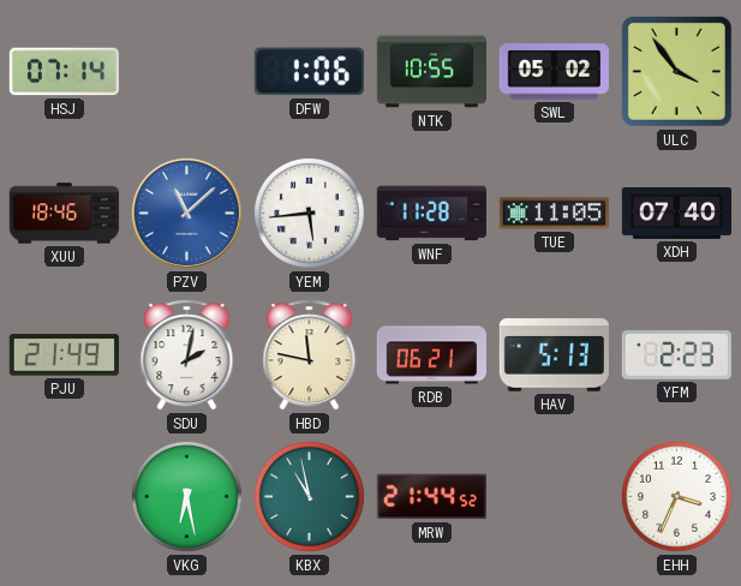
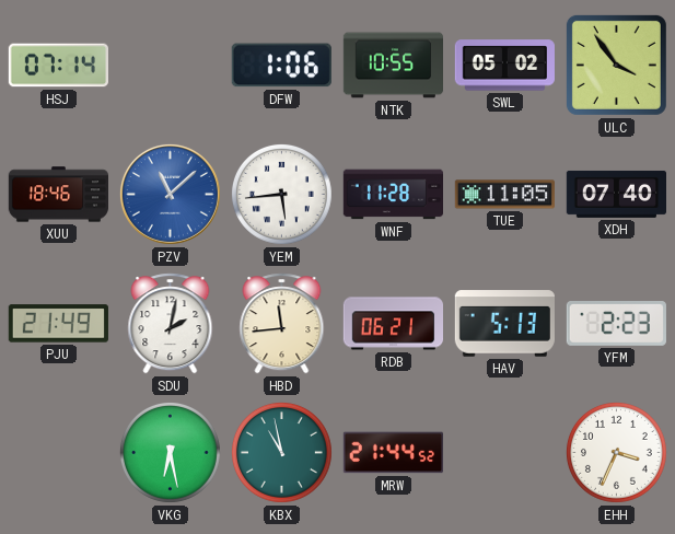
HBD: 11:47 -> 11:44 (282, 324)
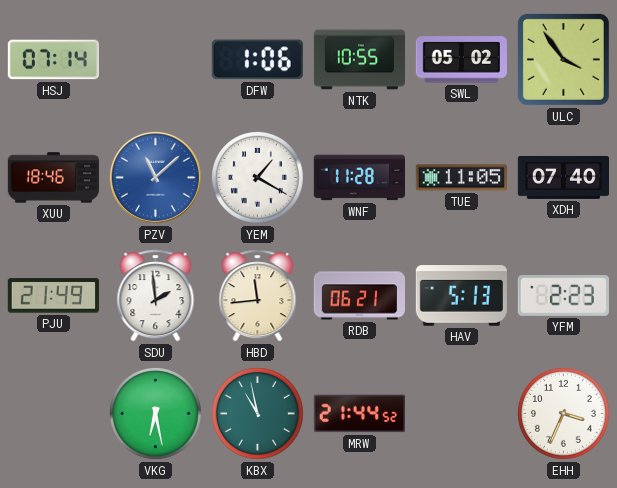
YEM: 5:44 -> 1:20 (257, 177)
SDU: 2:02 -> 1:59 (156, 296)
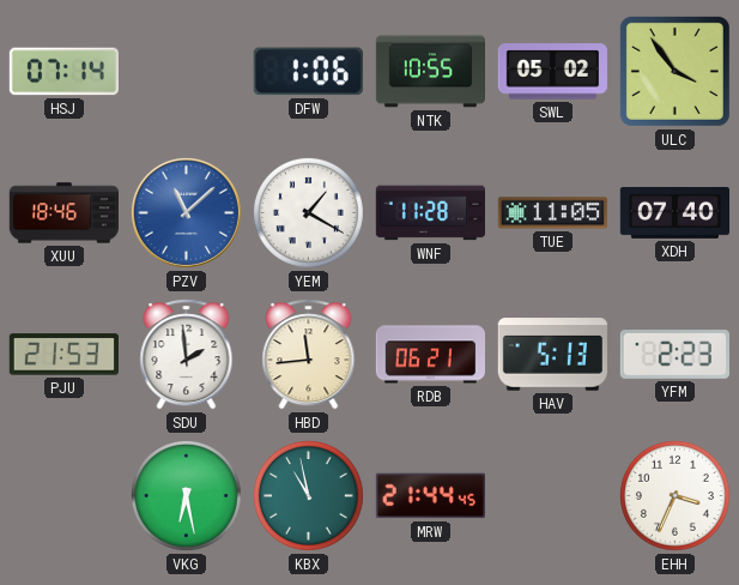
PJU: 21:49 -> 21:53 (63, 355)
MRW: 21:44:52 -> 21:44:45 (430, 496)
